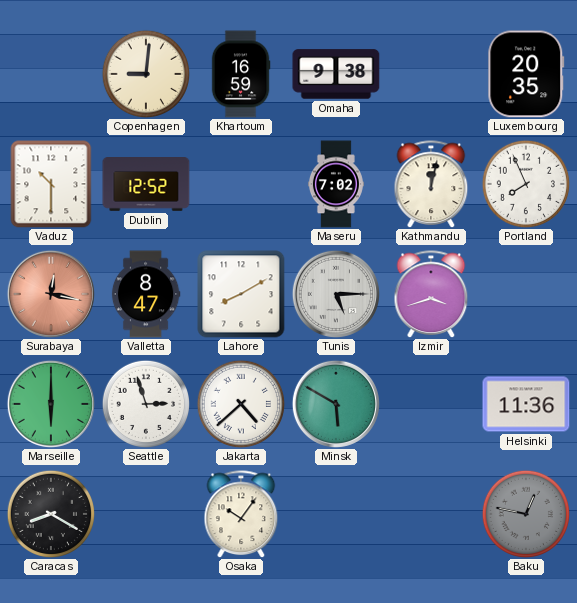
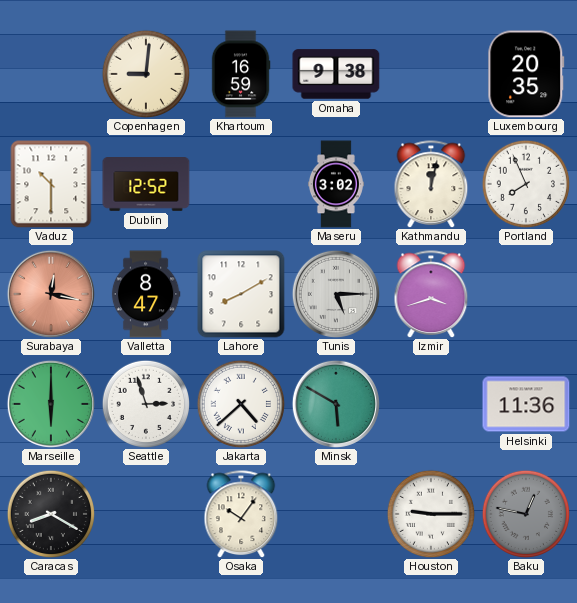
Maseru: 7:02 -> 3:02 (336, 184)
Houston: none -> 9:15 (430, 513)
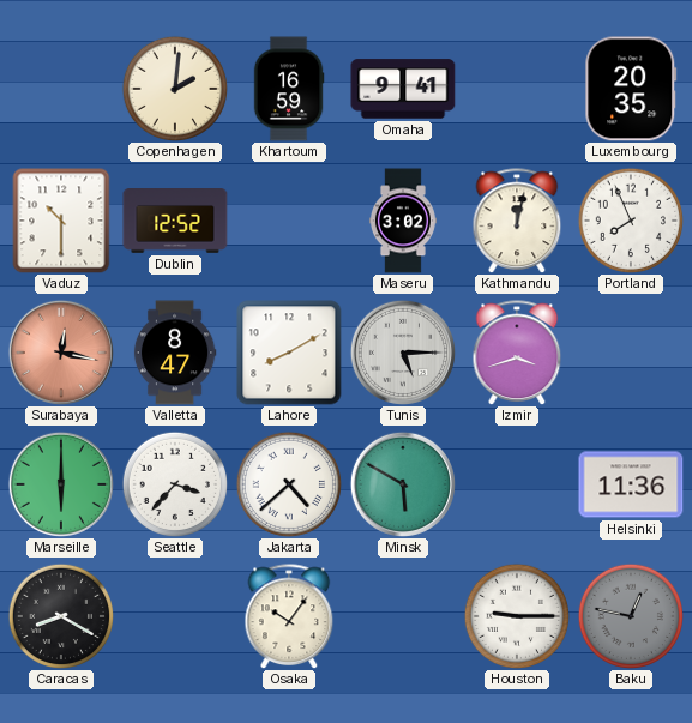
Copenhagen: 9:01 -> 2:01 (174, 88)
Omaha: 9:38 -> 9:41 (403, 89)
Seattle: 2:57 -> 3:37 (174, 483)
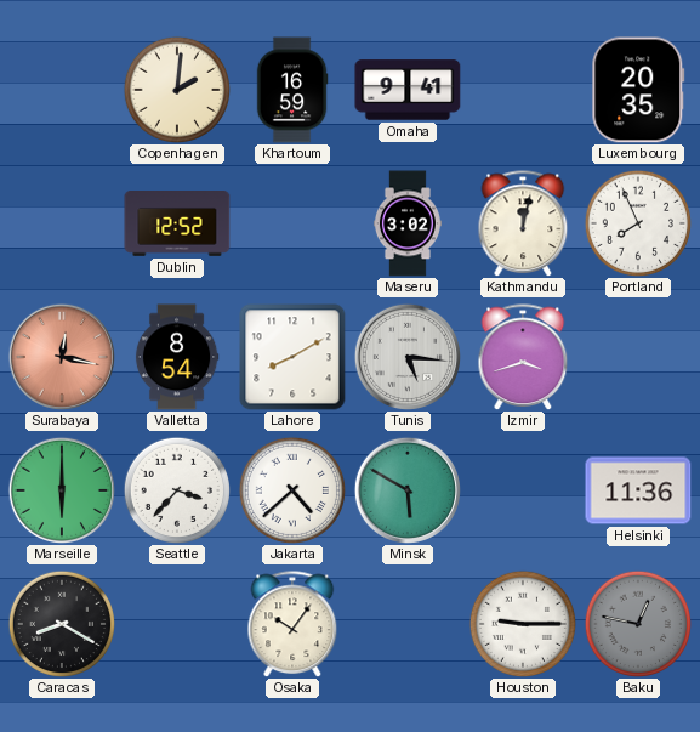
Vaduz: 10:30 -> none (61, 221)
Valletta: 8:47 -> 8:54 (177, 357)
Tunis: 5:15 -> 5:16 (408, 357)
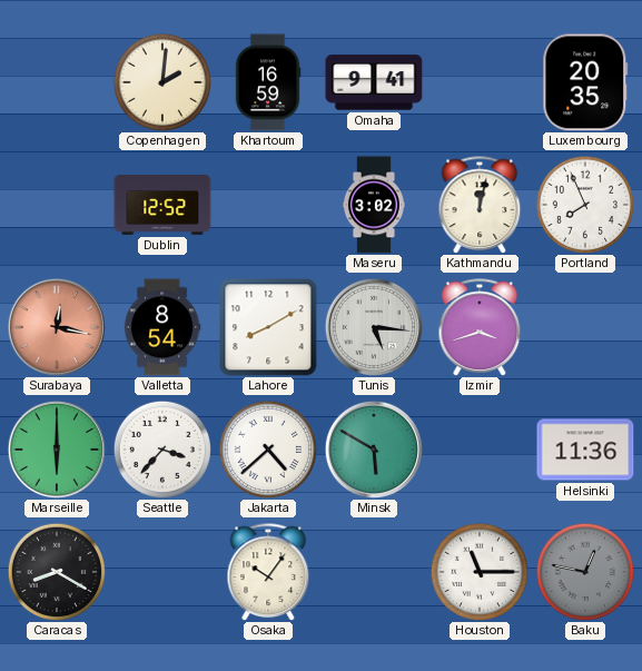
Houston: 9:15 -> 11:15 (478, 571)
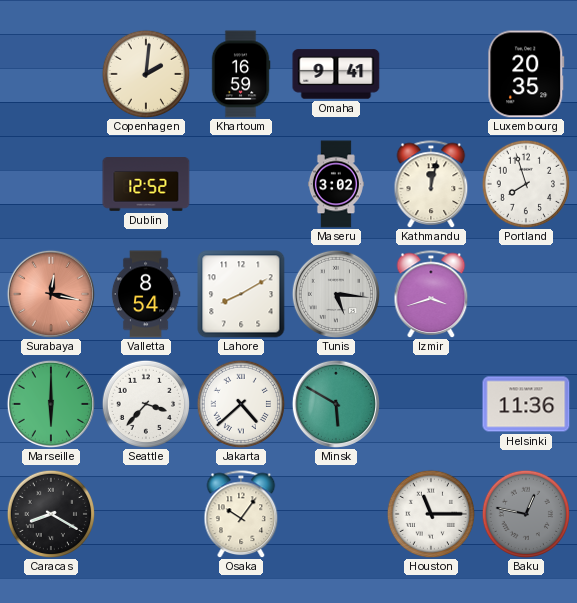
Portland: 7:56 -> 7:57 (525, 183)
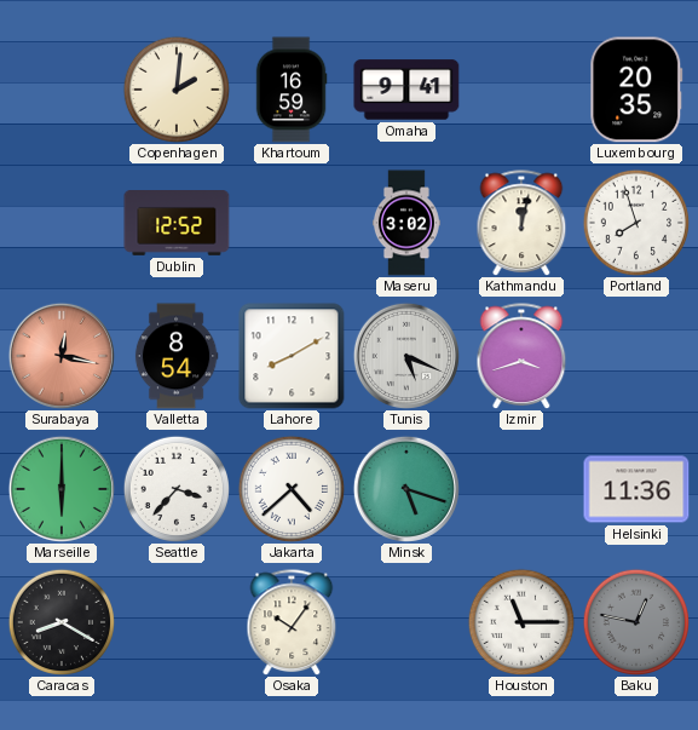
Tunis: 5:16 -> 5:19 (406, 356)
Minsk: 5:50 -> 5:18 (406, 489)
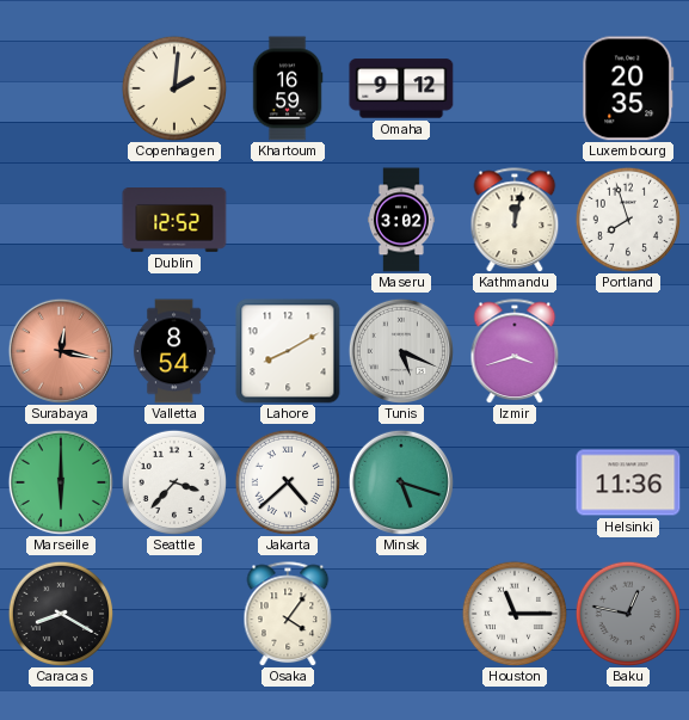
Omaha: 9:41 -> 9:12 (401, 88)
Osaka: 10:06 -> 4:06 (288, 614)
